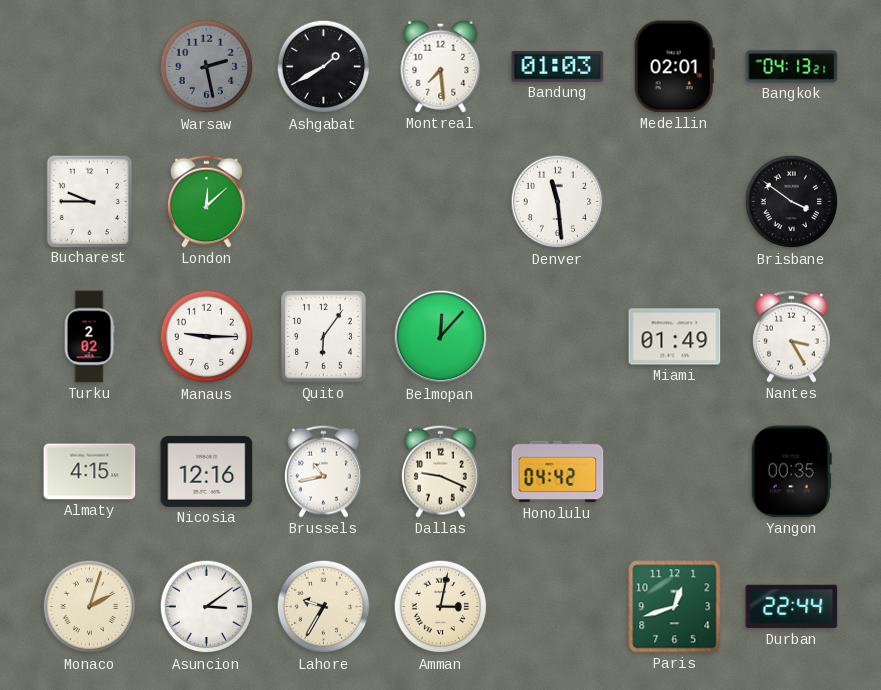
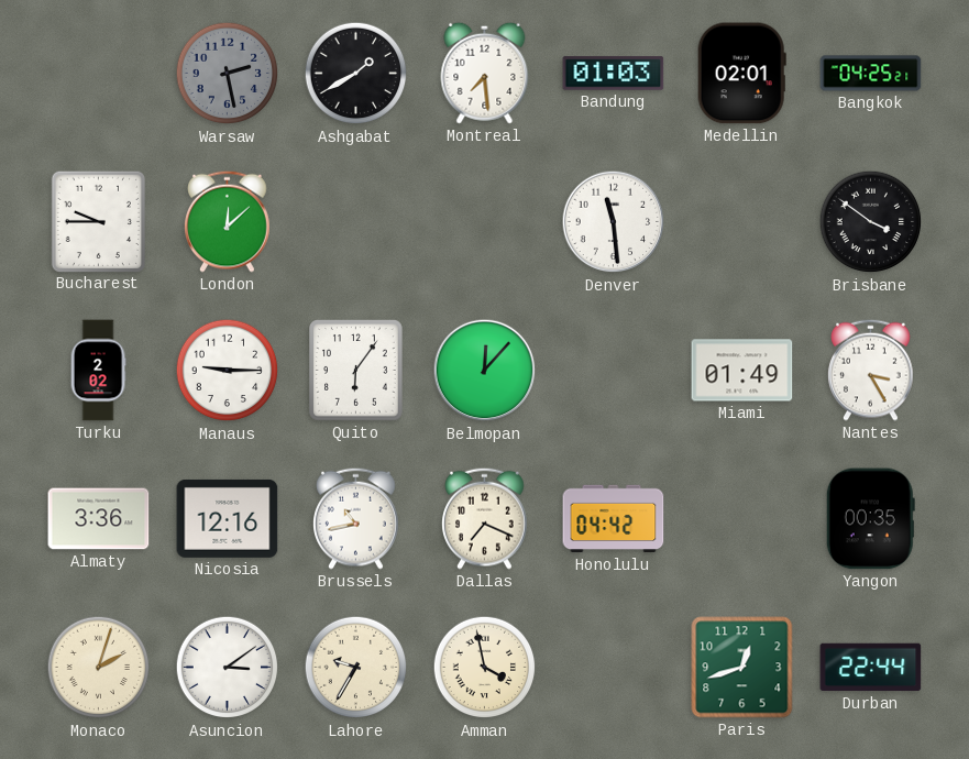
Bangkok: 04:13 -> 04:25 (871, 74)
Almaty: 4:15 -> 3:36 (99, 519)
Dallas: 9:19 -> 7:19 (485, 518)
Amman: 3:02 -> 3:58 (485, 668)
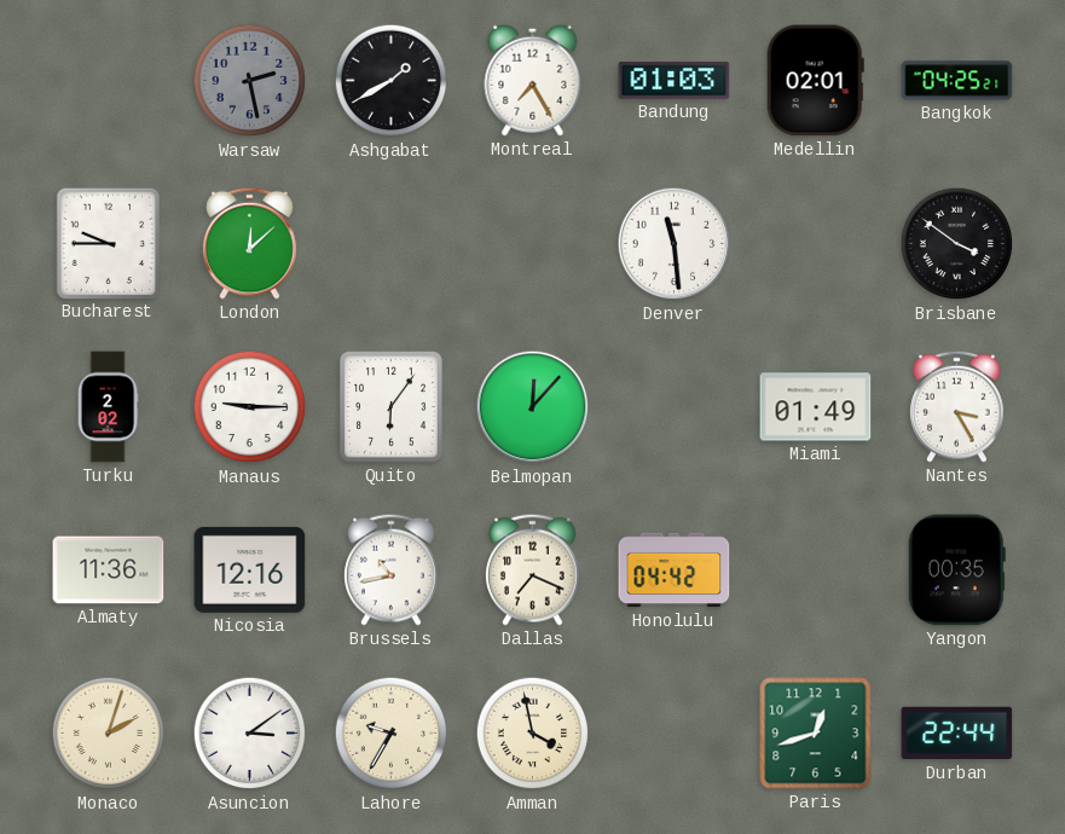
Montreal: 7:29 -> 7:25 (533, 80)
Almaty: 3:36 -> 11:36 (109, 571)
